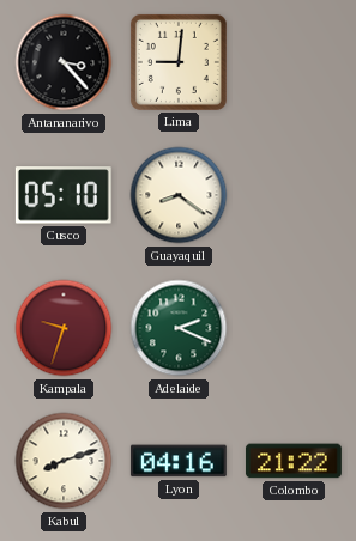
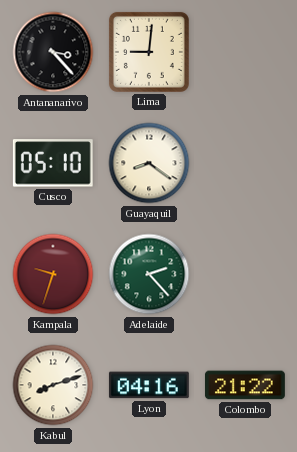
Adelaide: 2:19 -> 2:23 (149, 274)
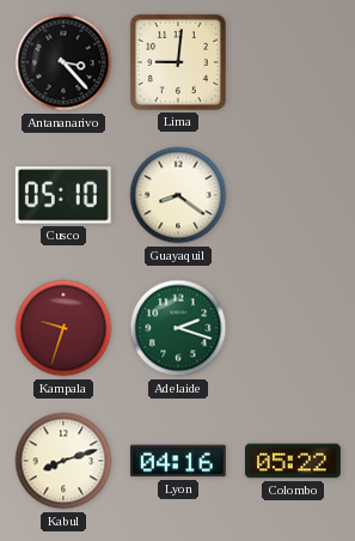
Adelaide: 2:23 -> 2:18 (178, 328)
Colombo: 21:22 -> 05:22 (293, 461)
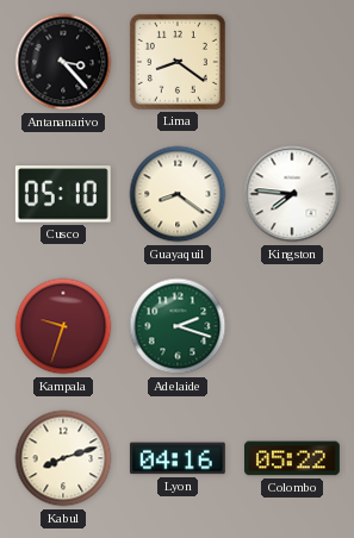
Lima: 9:01 -> 8:21 (178, 62)
Kingston: none -> 7:46 (292, 194)
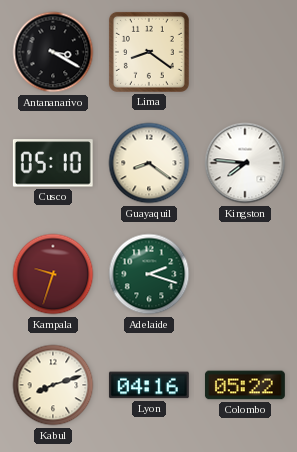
Antananarivo: 3:23 -> 3:20 (53, 52)
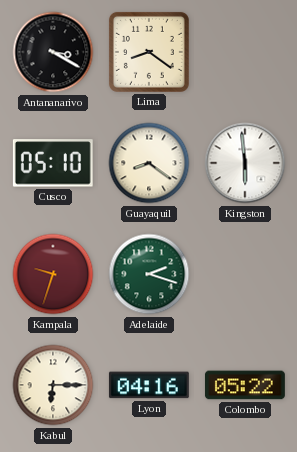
Kingston: 7:46 -> 5:59 (245, 163)
Kabul: 8:12 -> 6:15 (53, 385)
